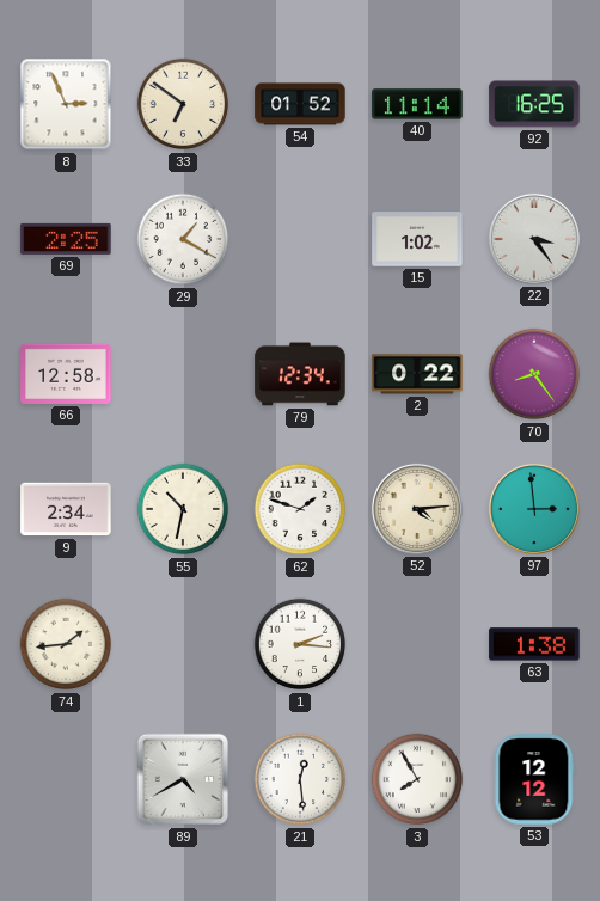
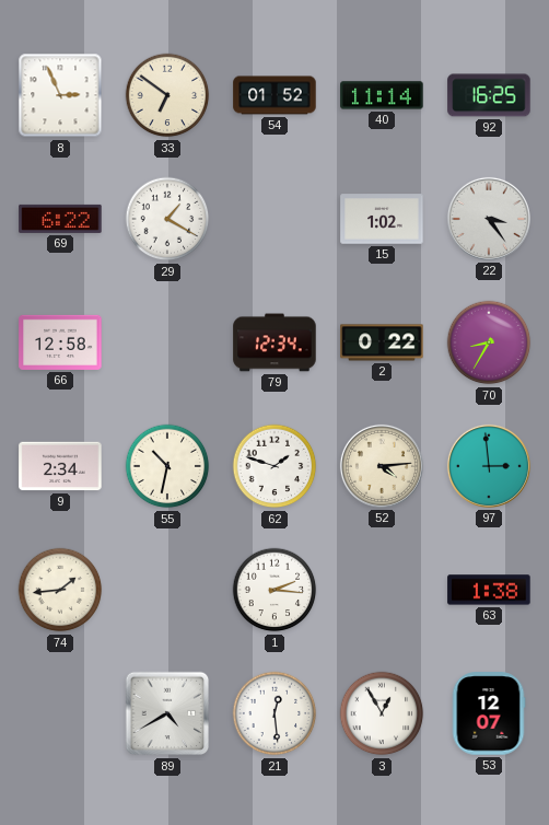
69: 2:25 -> 6:22 (60, 219)
70: 8:24 -> 8:35 (489, 342)
3: 7:55 -> 12:55 (382, 713)
53: 12:12 -> 12:07 (489, 713)
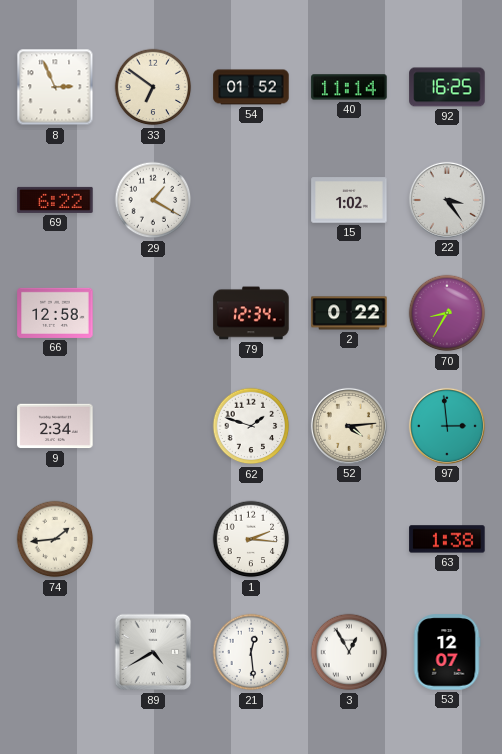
55: 10:32 -> none (167, 466)
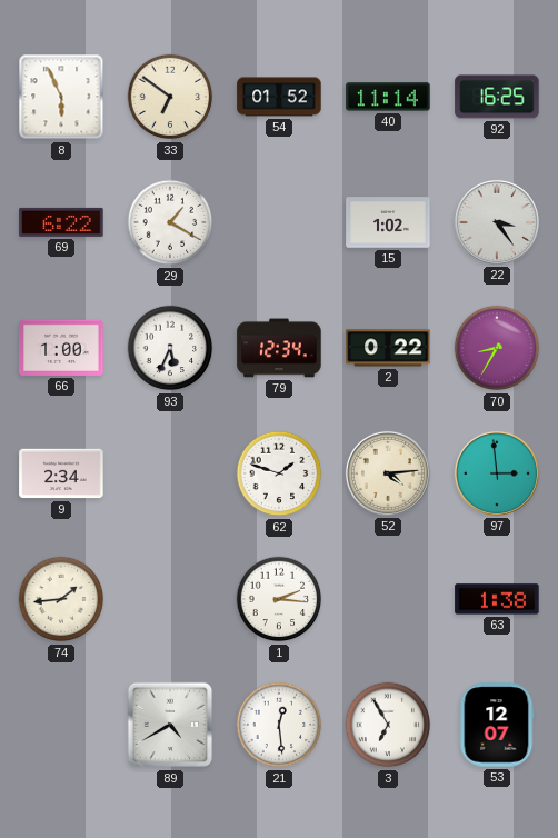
8: 2:56 -> 5:56 (61, 97)
66: 12:58 -> 1:00 (61, 348)
93: none -> 5:34 (170, 348)
3: 12:55 -> 6:55 (388, 725)
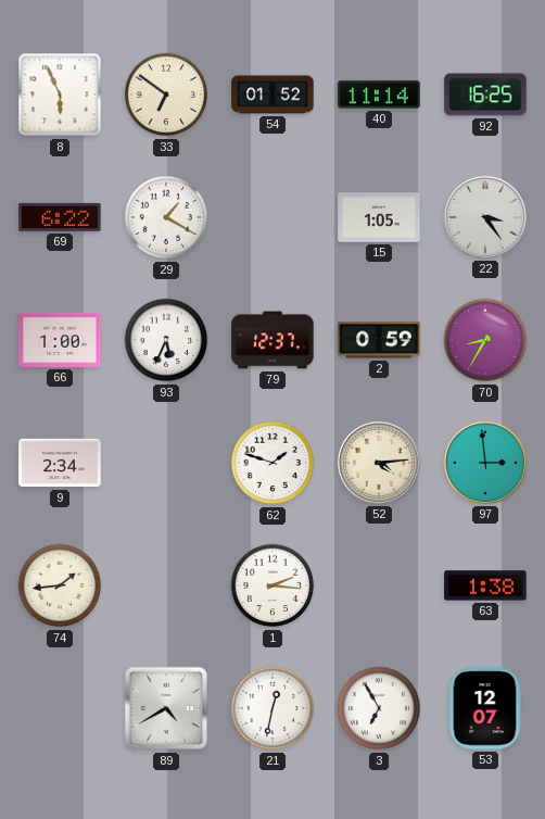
15: 1:02 -> 1:05 (379, 217)
79: 12:34 -> 12:37 (272, 340)
2: 0:22 -> 0:59 (379, 340)
21: 12:29 -> 12:32 (272, 708)
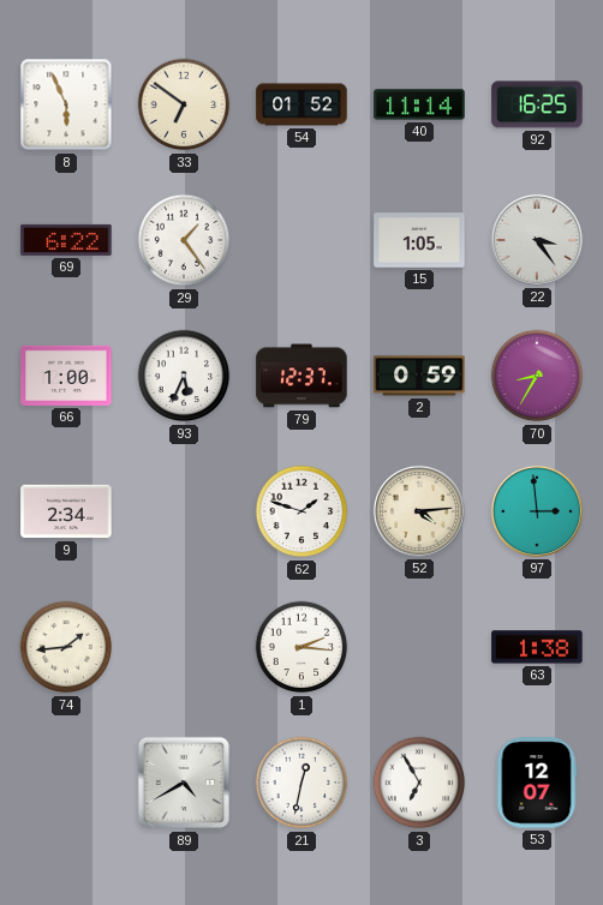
29: 1:20 -> 1:24 (184, 240)
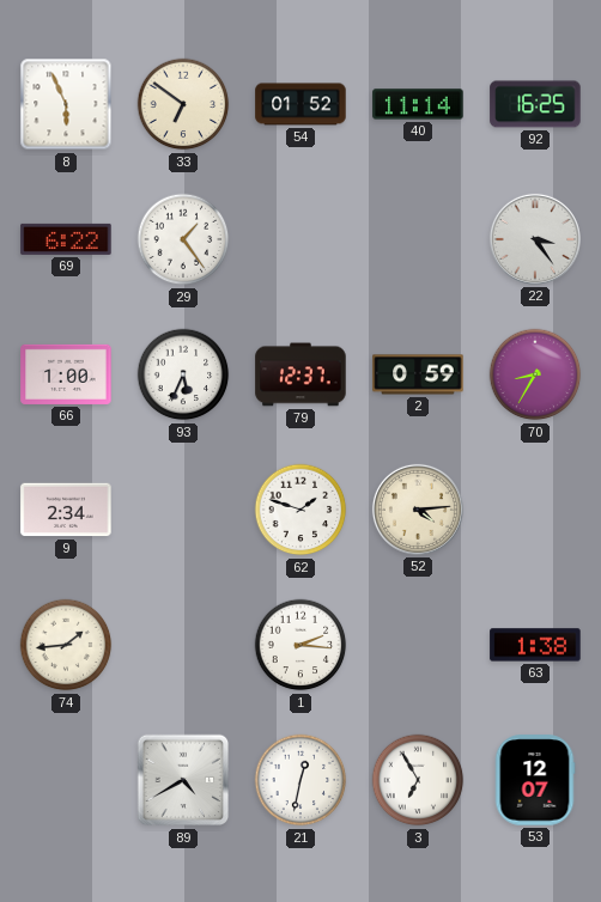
15: 1:05 -> none (419, 240)
97: 2:59 -> none (537, 511)
